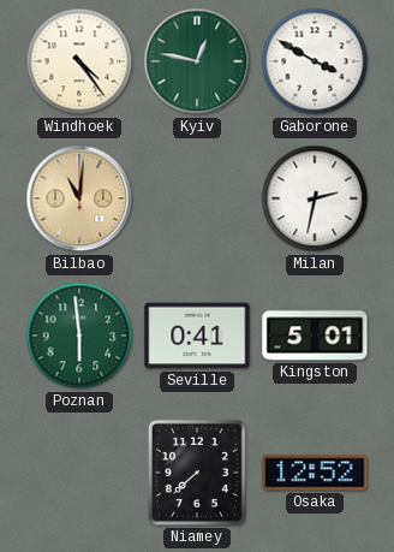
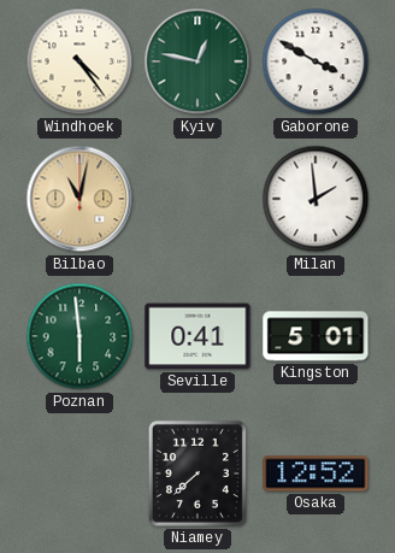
Bilbao: 11:01 -> 11:02 (79, 199)
Milan: 2:32 -> 1:59 (316, 199)
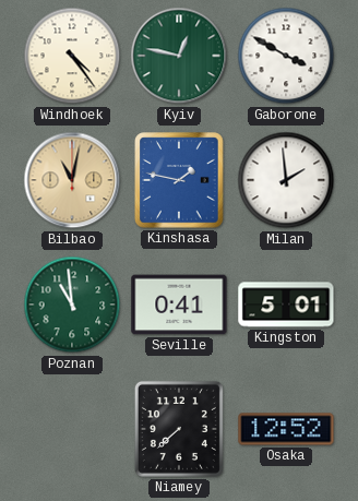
Kinshasa: none -> 1:47 (179, 180)
Poznan: 5:59 -> 10:59 (72, 305)
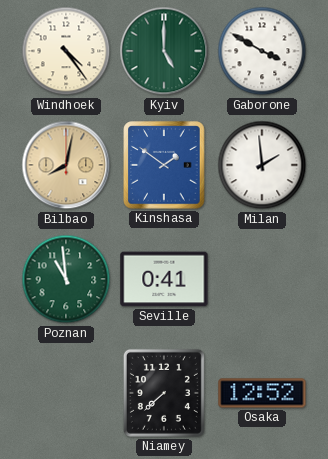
Kyiv: 12:47 -> 5:00 (164, 51)
Bilbao: 11:02 -> 8:02 (66, 165)
Kinshasa: 1:47 -> 1:51 (164, 165)
Kingston: 5:01 -> none (286, 305)
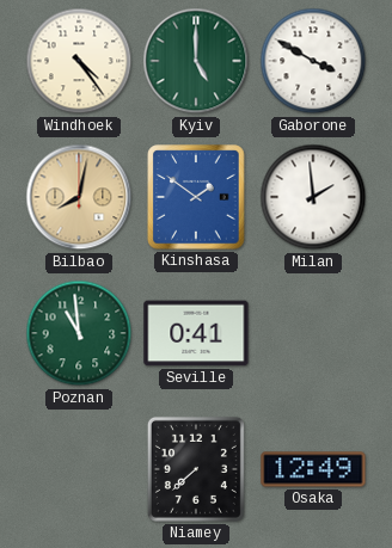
Osaka: 12:52 -> 12:49 (313, 469)
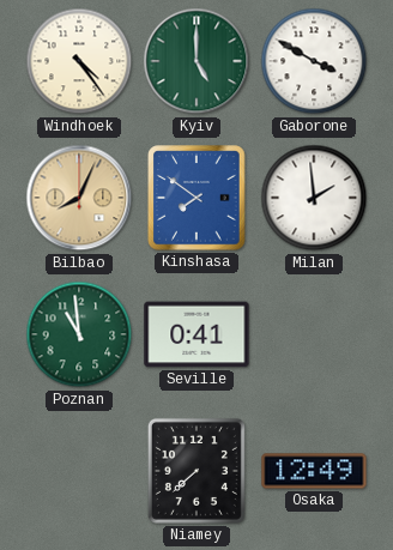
Bilbao: 8:02 -> 8:04 (79, 198)
Kinshasa: 1:51 -> 7:51 (196, 198)
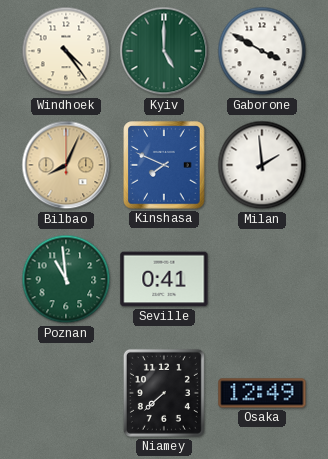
Kinshasa: 7:51 -> 7:49 (164, 165)
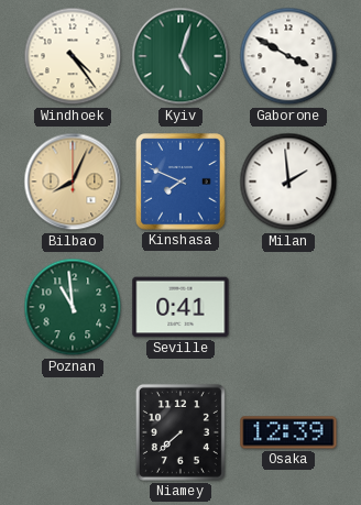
Kyiv: 5:00 -> 5:03 (180, 56)
Osaka: 12:49 -> 12:39 (288, 432)
